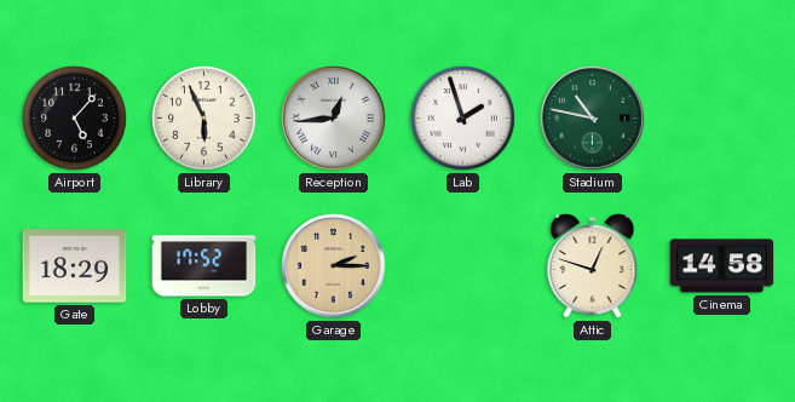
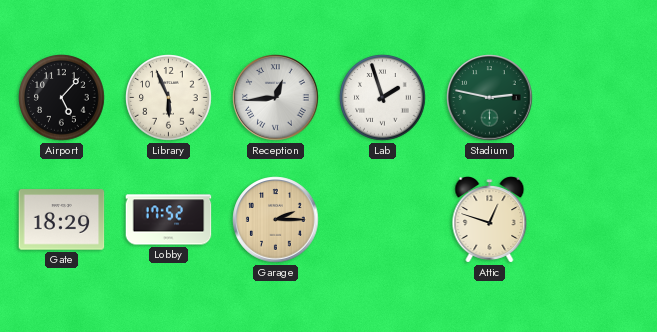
Stadium: 10:47 -> 2:47 (490, 98)
Cinema: 14:58 -> none (722, 266)
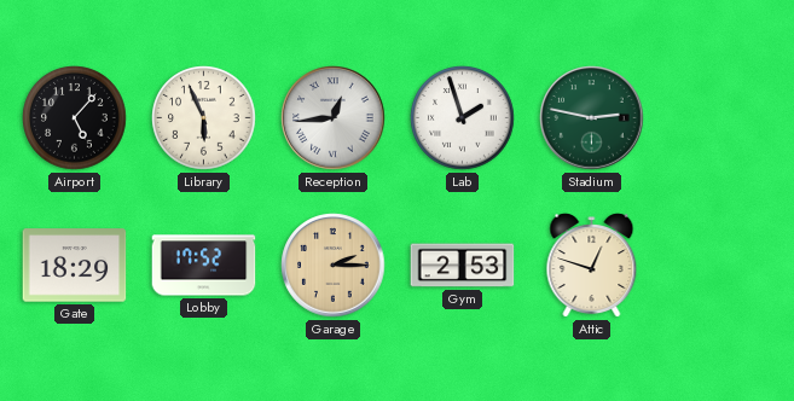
Gym: none -> 2:53 (463, 266)
